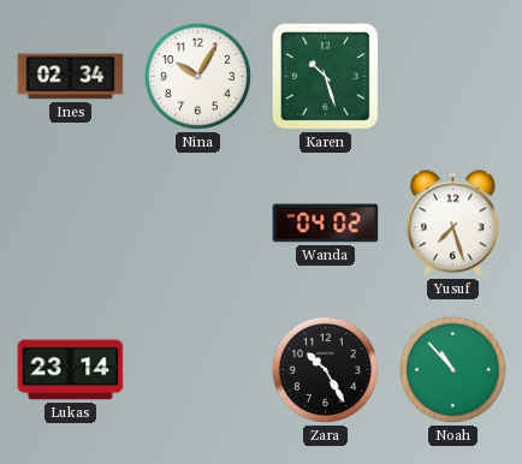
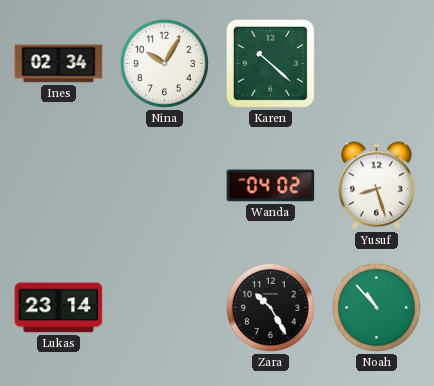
Karen: 10:27 -> 10:22 (270, 63)
Yusuf: 7:27 -> 8:27 (377, 186)
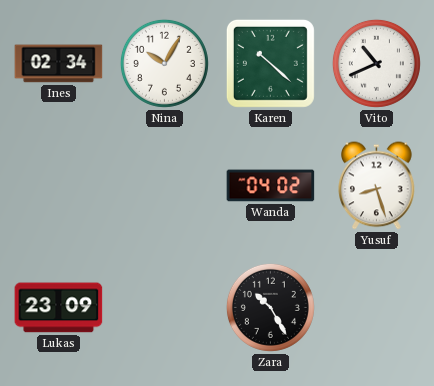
Vito: none -> 10:41 (376, 63)
Lukas: 23:14 -> 23:09 (59, 308)
Noah: 10:53 -> none (376, 307)
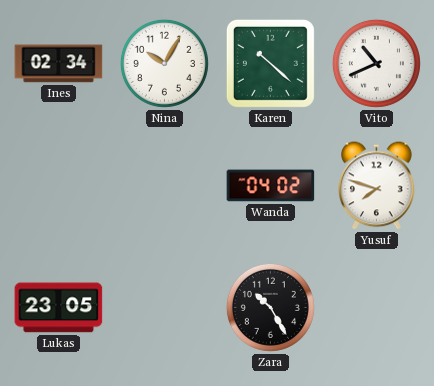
Yusuf: 8:27 -> 7:48 (377, 186)
Lukas: 23:09 -> 23:05 (59, 308)
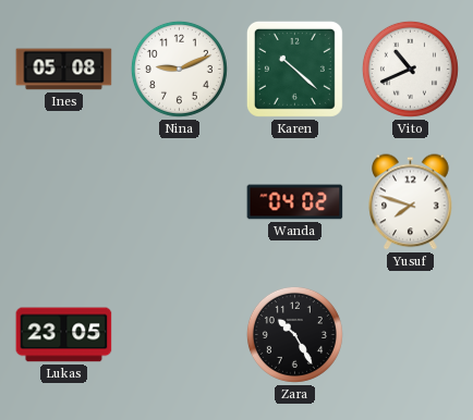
Ines: 02:34 -> 05:08 (64, 70)
Nina: 10:05 -> 9:11 (179, 69)
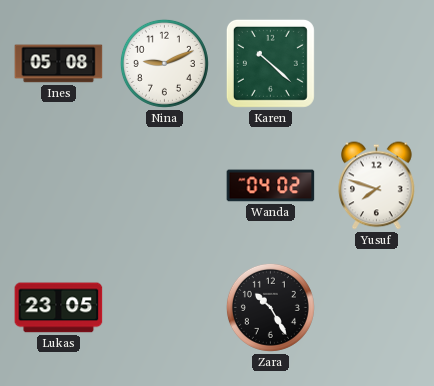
Vito: 10:41 -> none (410, 69)
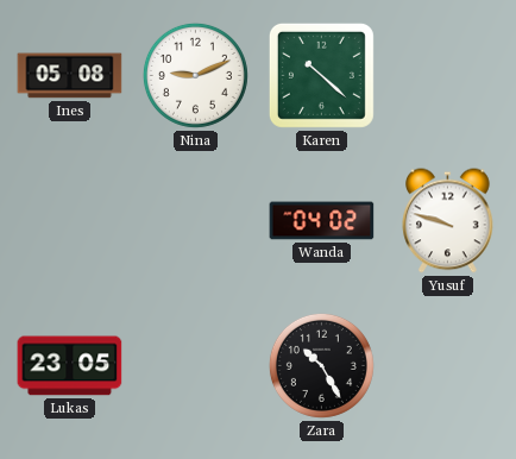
Yusuf: 7:48 -> 9:48 (448, 221)
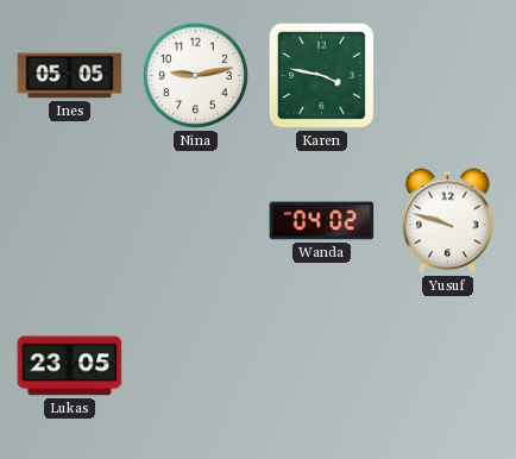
Ines: 05:08 -> 05:05 (70, 76)
Nina: 9:11 -> 9:13 (195, 75)
Karen: 10:22 -> 3:47 (321, 75)
Zara: 10:25 -> none (321, 365)
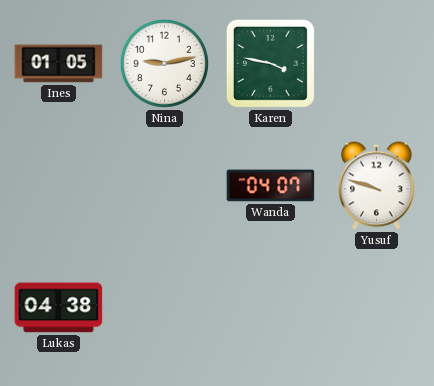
Ines: 05:05 -> 01:05 (59, 64)
Wanda: 04:02 -> 04:07 (271, 186)
Lukas: 23:05 -> 04:38 (59, 308)
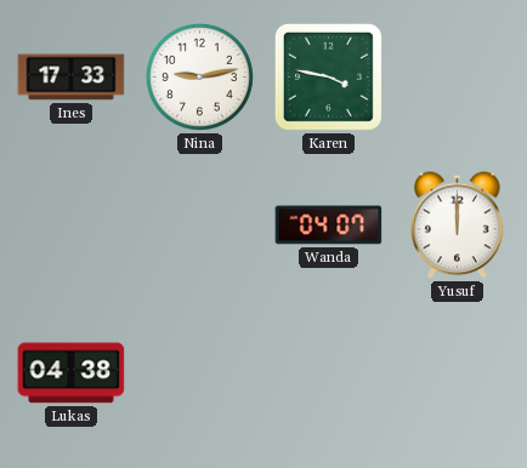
Ines: 01:05 -> 17:33 (72, 78)
Yusuf: 9:48 -> 12:00 (458, 226)
